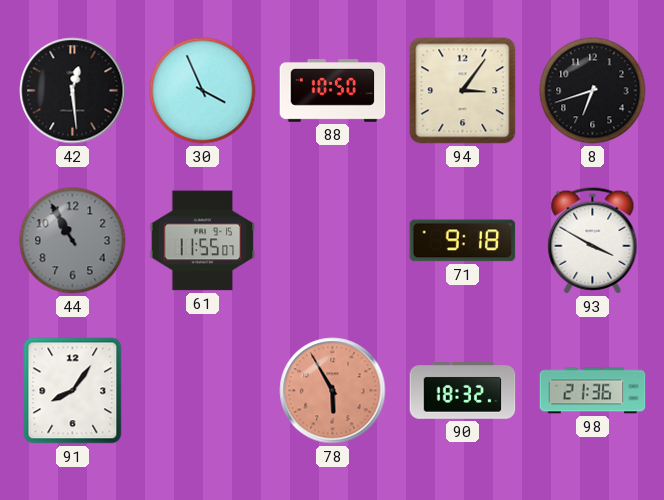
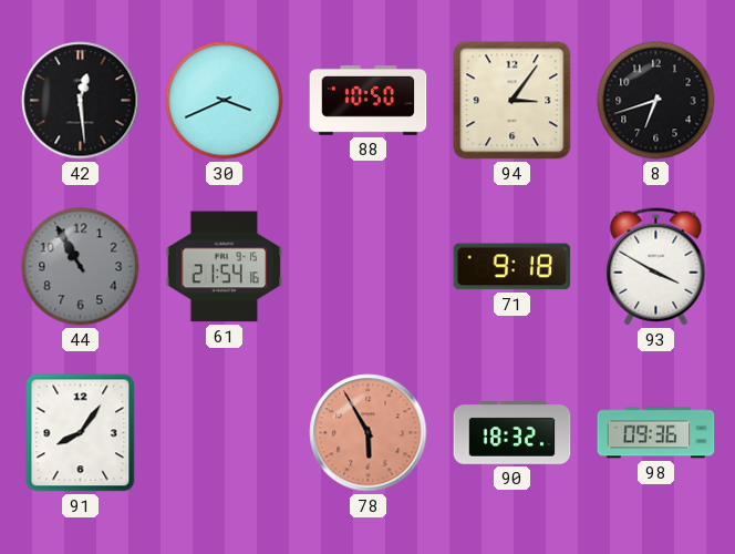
30: 3:56 -> 3:41 (225, 101)
61: 11:55 -> 21:54 (225, 267)
98: 21:36 -> 09:36 (656, 433)
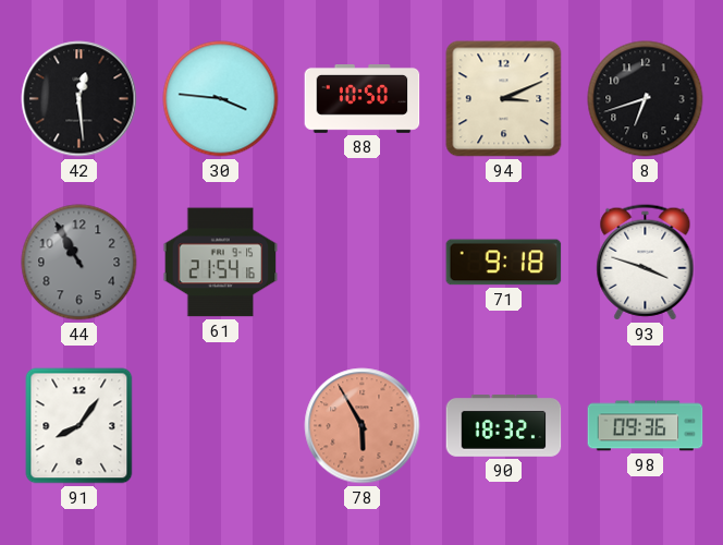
30: 3:41 -> 3:46 (221, 99)
94: 3:06 -> 3:11 (504, 99)
93: 3:50 -> 3:48 (646, 263)
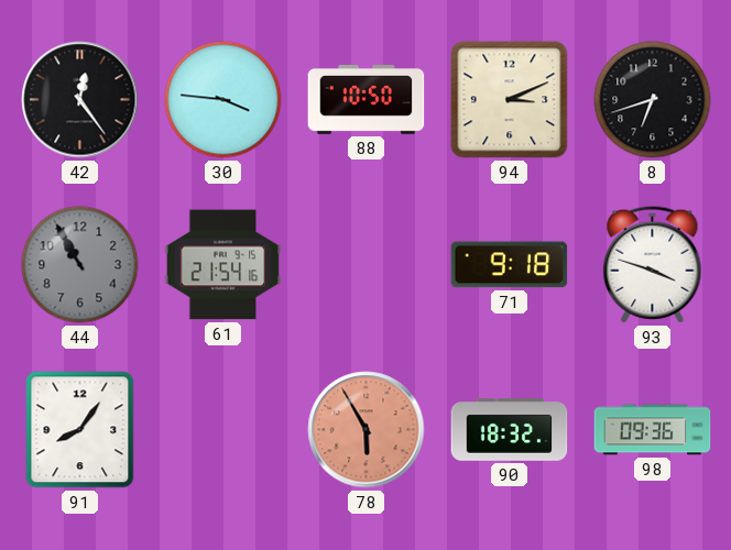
42: 12:29 -> 12:24 (80, 100)
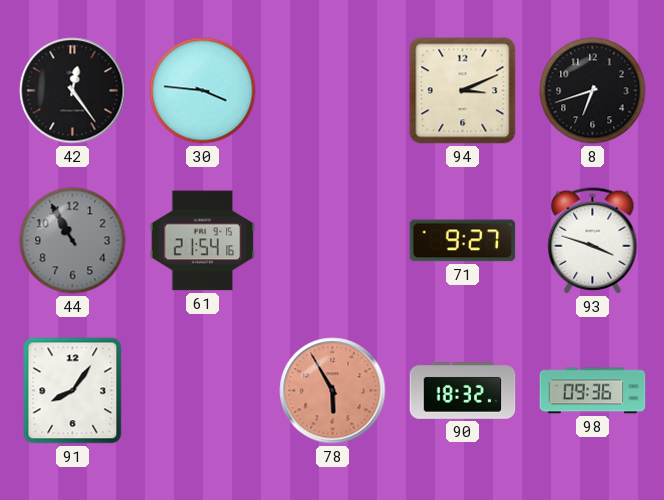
88: 10:50 -> none (367, 100)
71: 9:18 -> 9:27 (463, 241)
